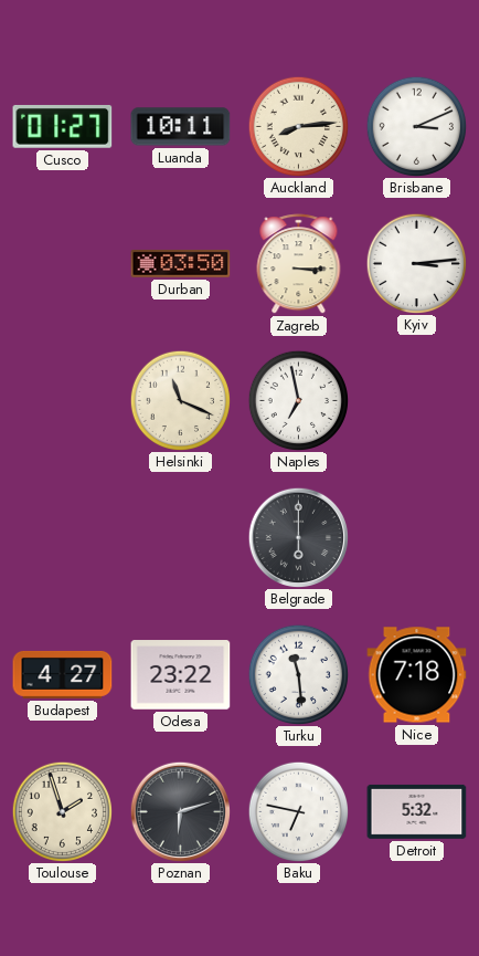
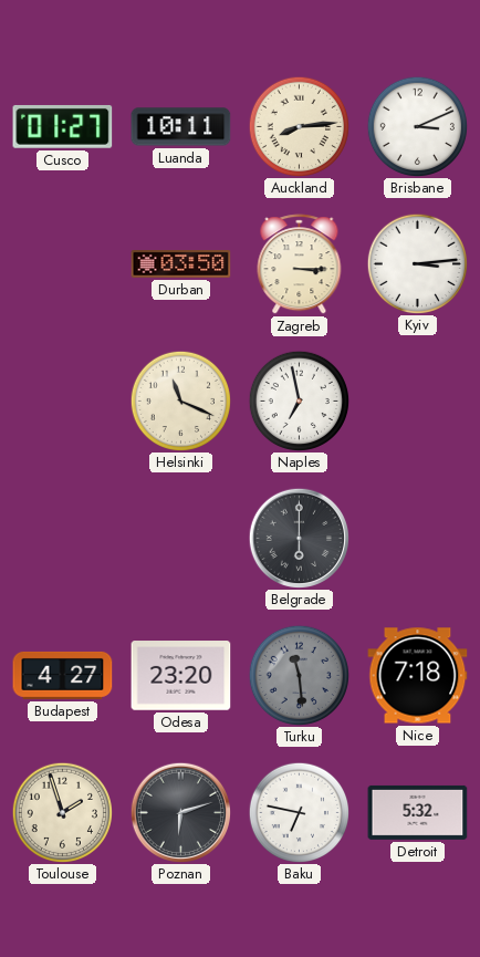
Odesa: 23:22 -> 23:20 (181, 676)
Turku dial: white -> grey (299, 675)
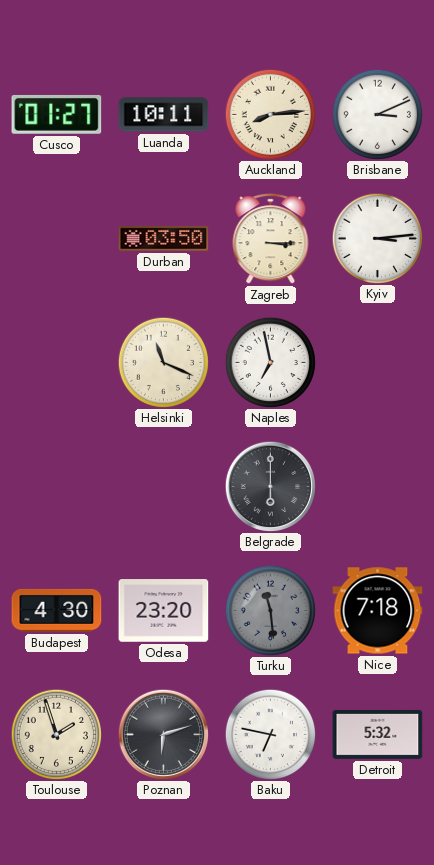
Budapest: 4:27 -> 4:30 (57, 610)
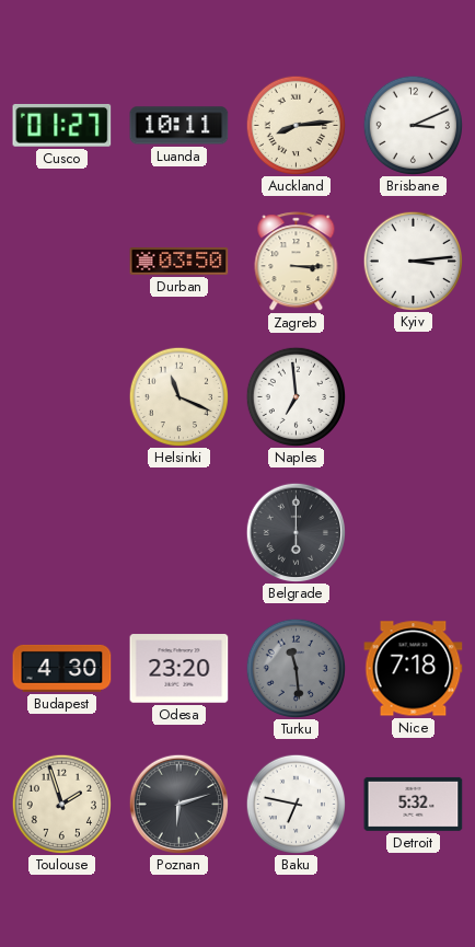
Naples: 6:58 -> 6:59 (296, 396)
